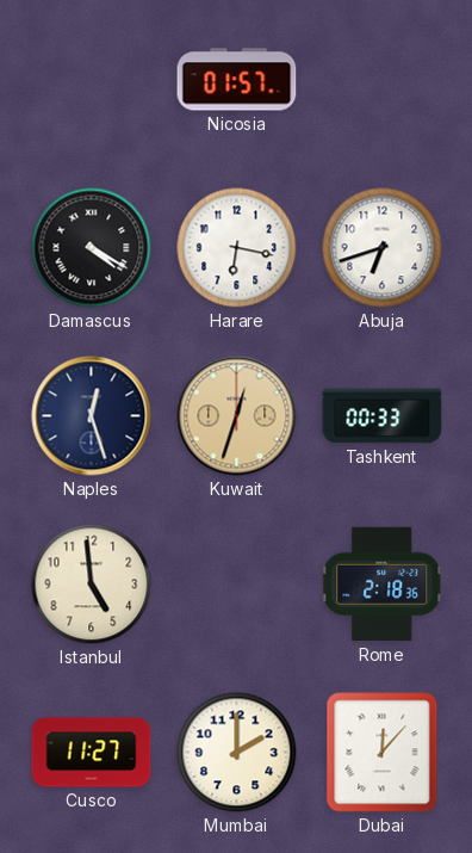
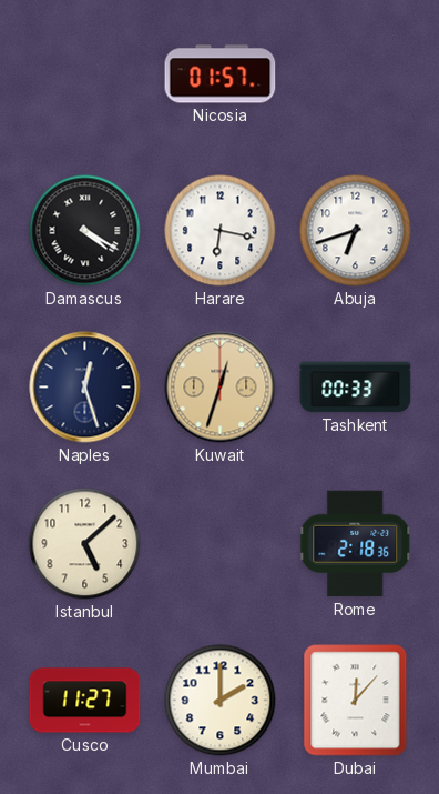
Istanbul: 4:59 -> 5:08 (85, 544)
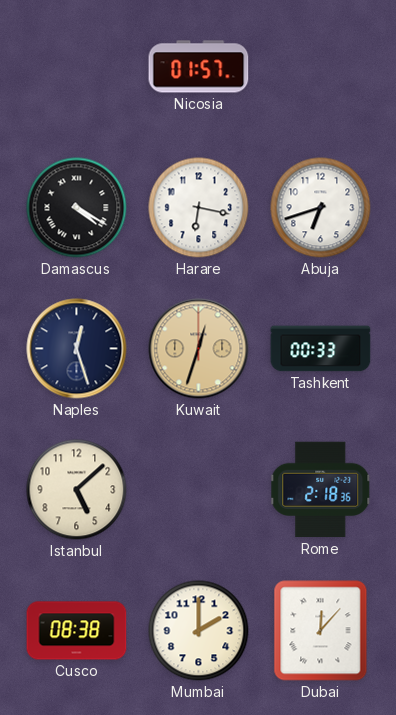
Cusco: 11:27 -> 08:38 (77, 631)
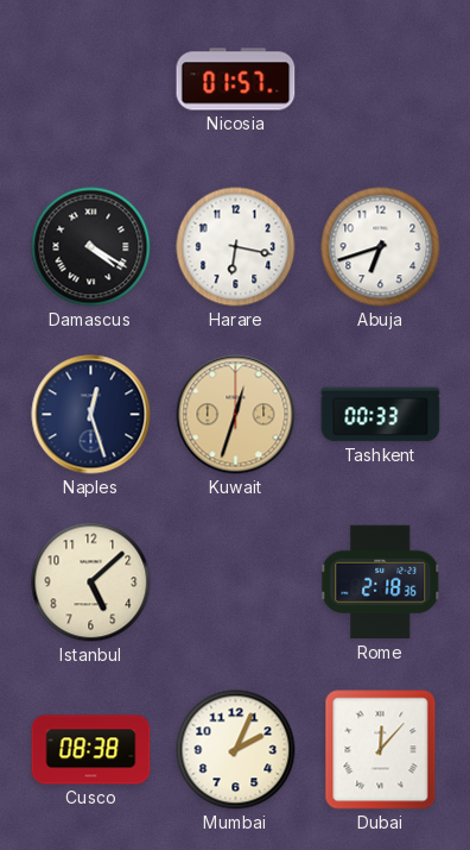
Mumbai: 2:00 -> 2:04 (236, 750)
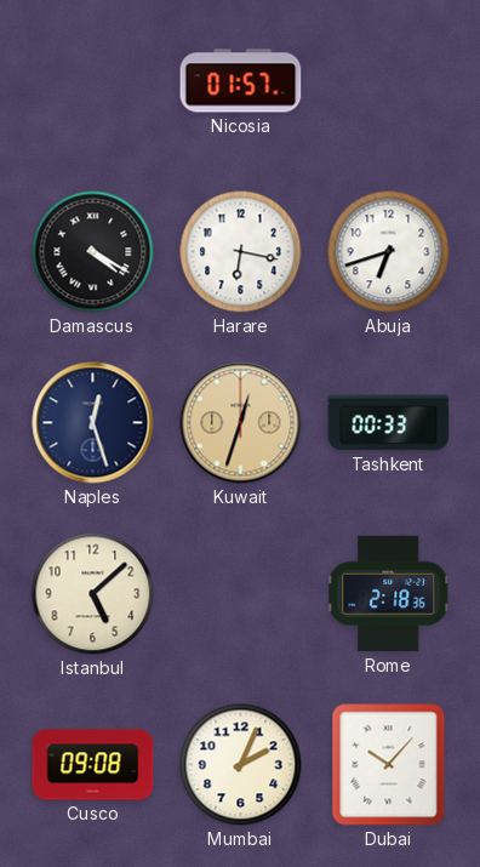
Cusco: 08:38 -> 09:08 (93, 765)
Dubai: 12:07 -> 10:07 (389, 765)
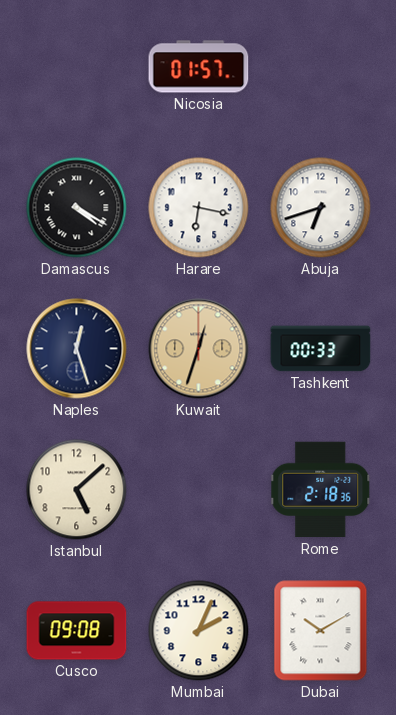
Dubai: 10:07 -> 10:10 (321, 631)
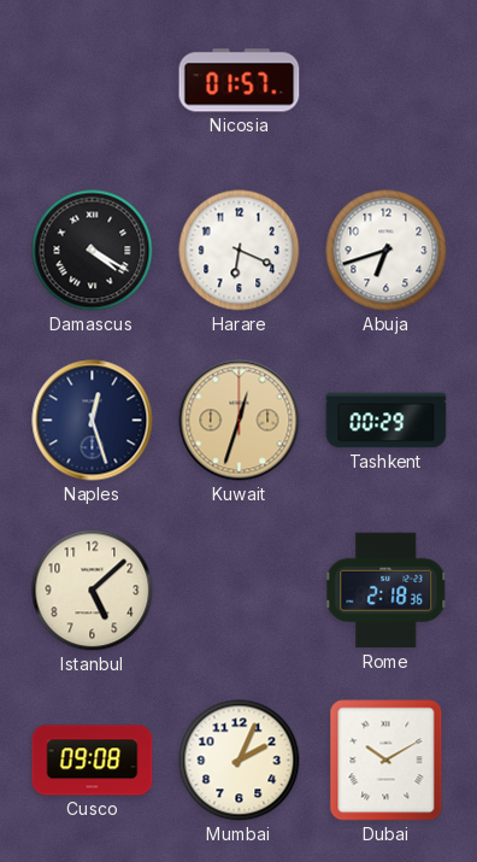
Harare: 6:17 -> 6:19 (240, 251)
Tashkent: 00:33 -> 00:29 (387, 421)
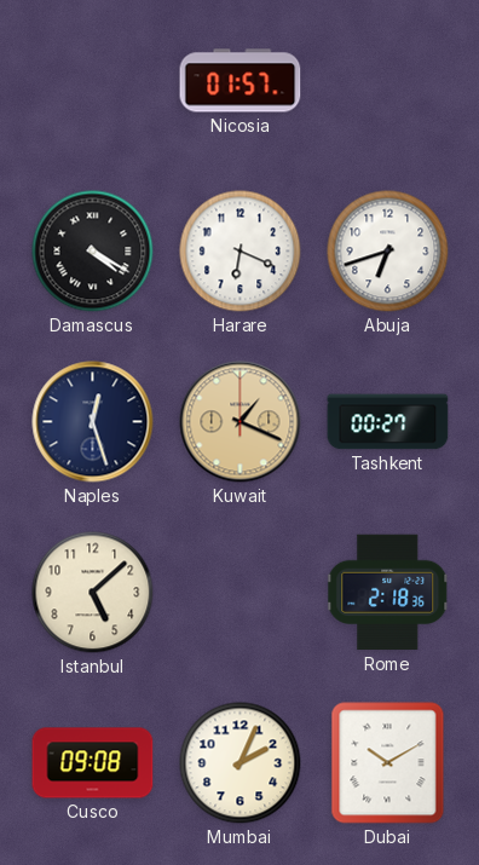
Kuwait: 12:33 -> 1:19 (241, 422)
Tashkent: 00:29 -> 00:27 (388, 422)
